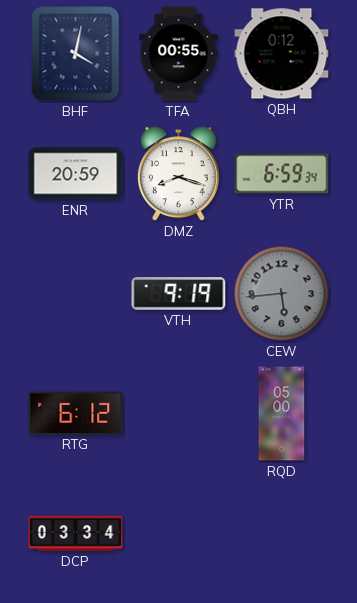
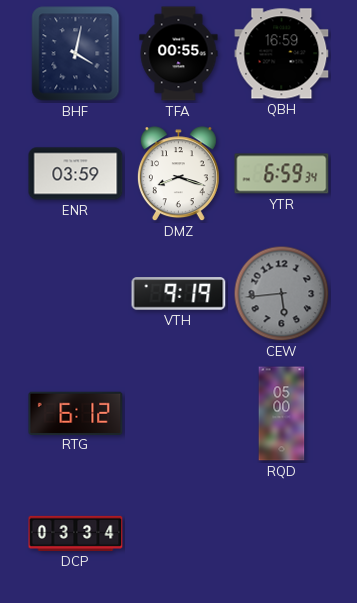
QBH: 0:12 -> 16:59 (282, 54)
ENR: 20:59 -> 03:59 (76, 174)
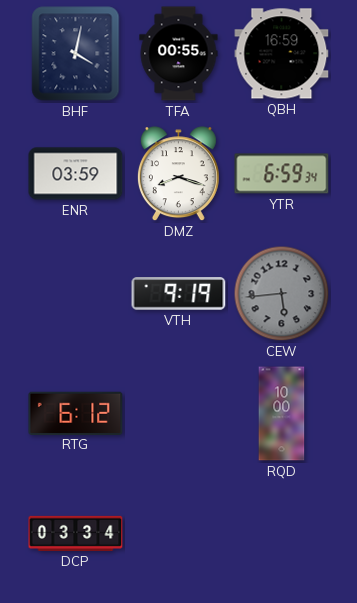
RQD: 05:00 -> 10:00 (282, 414)
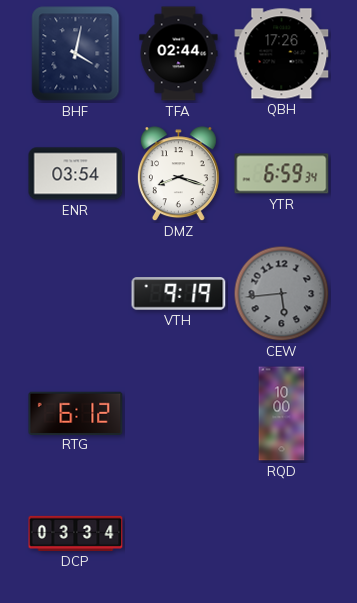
TFA: 00:55 -> 02:44 (179, 54)
QBH: 16:59 -> 17:26 (282, 54)
ENR: 03:59 -> 03:54 (76, 174)
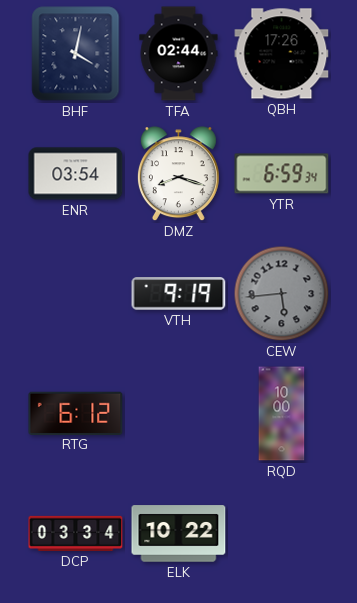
ELK: none -> 10:22 (179, 534)
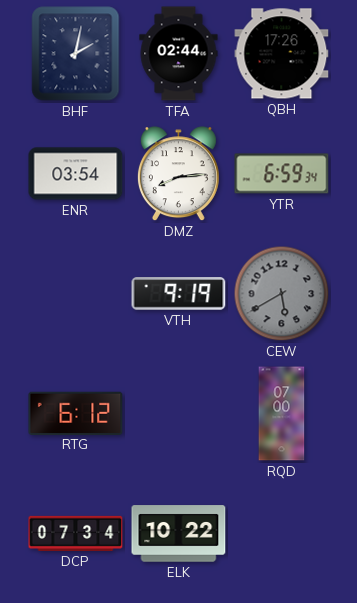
BHF: 4:02 -> 2:02 (76, 54)
DMZ: 8:18 -> 8:14 (178, 174)
CEW: 5:44 -> 5:40 (282, 294)
RQD: 10:00 -> 07:00 (282, 414)
DCP: 03:34 -> 07:34 (76, 533)
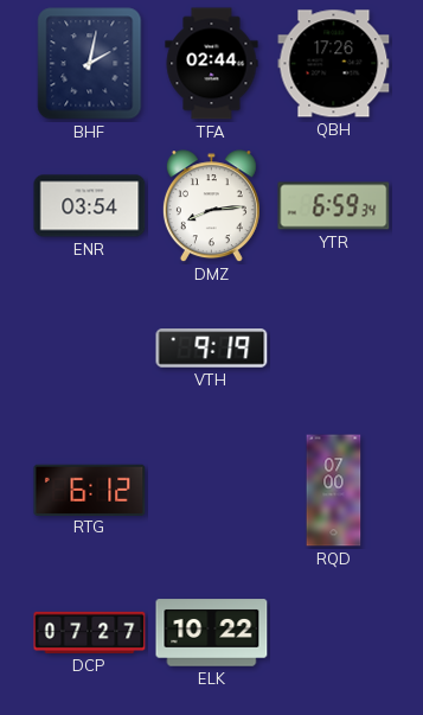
CEW: 5:40 -> none (282, 294)
DCP: 07:34 -> 07:27 (90, 632)
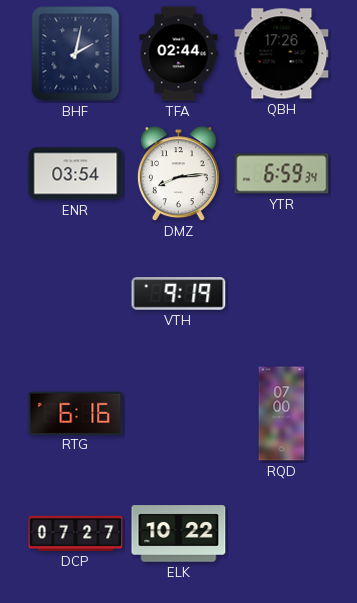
RTG: 6:12 -> 6:16 (76, 413)
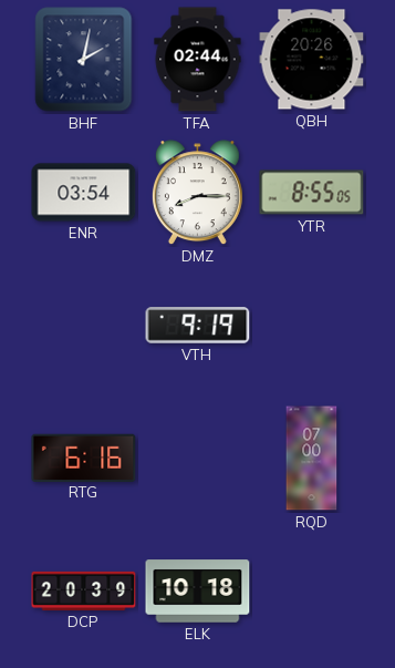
QBH: 17:26 -> 20:26 (312, 60)
DMZ: 8:14 -> 8:15 (197, 193)
YTR: 6:59 -> 8:55 (312, 193)
DCP: 07:27 -> 20:39 (84, 590)
ELK: 10:22 -> 10:18 (198, 592)
